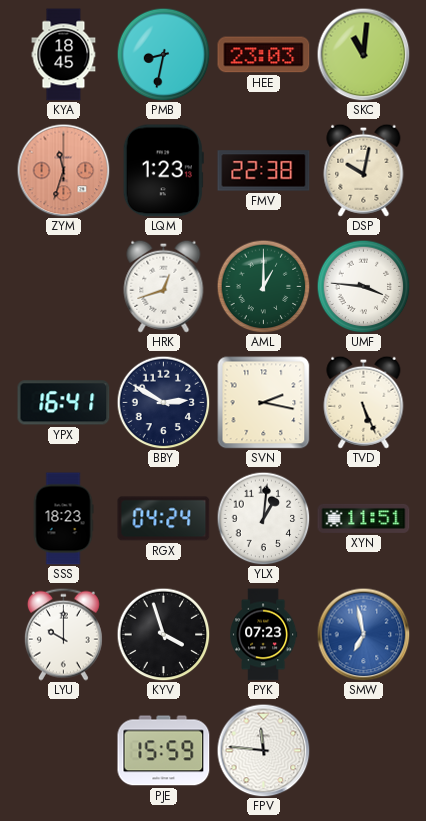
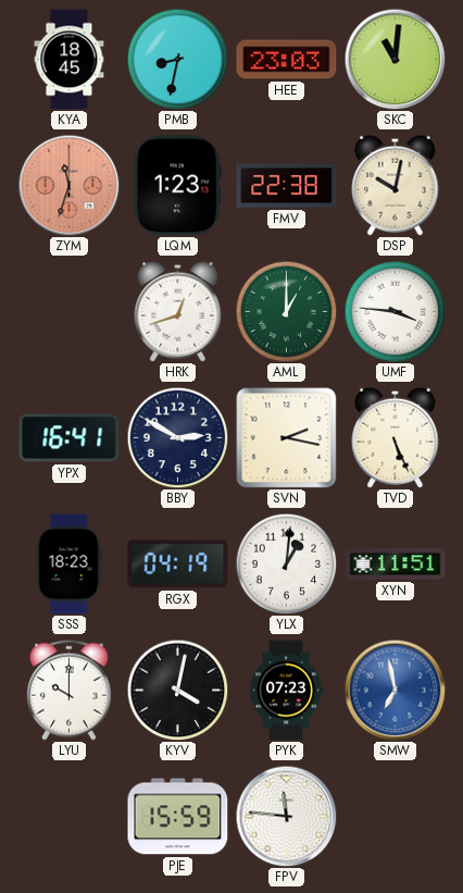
RGX: 04:24 -> 04:19 (178, 565)
KYV: 3:57 -> 4:02 (177, 690)
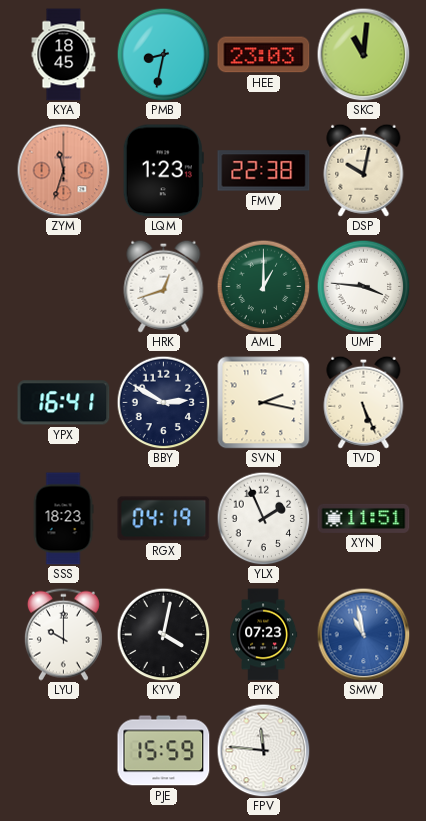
YLX: 1:01 -> 1:56 (263, 518)
SMW: 6:58 -> 10:58 (363, 634)
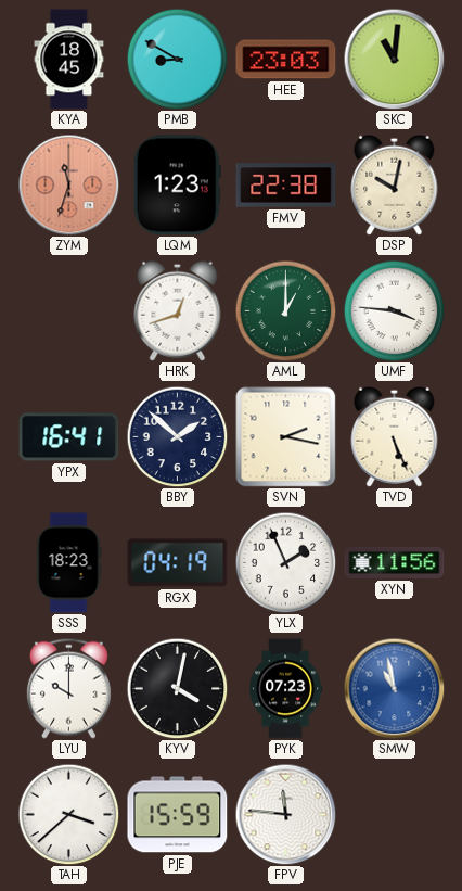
PMB: 8:32 -> 8:50 (177, 59)
BBY: 2:50 -> 1:52 (177, 436)
XYN: 11:51 -> 11:56 (395, 562)
TAH: none -> 3:38 (68, 814)
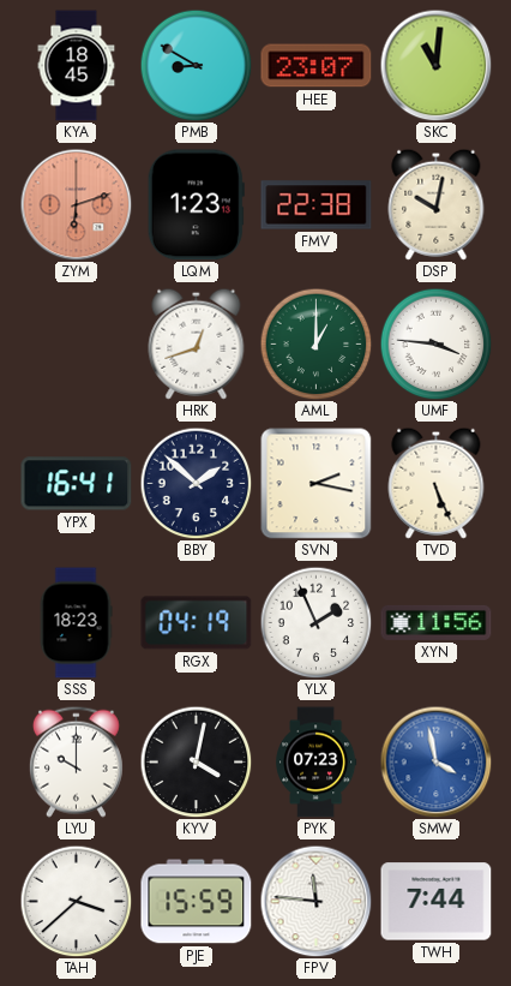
HEE: 23:03 -> 23:07 (317, 66)
ZYM: 11:33 -> 6:12 (76, 204)
SMW: 10:58 -> 3:58 (435, 761)
TWH: none -> 7:44 (437, 902)
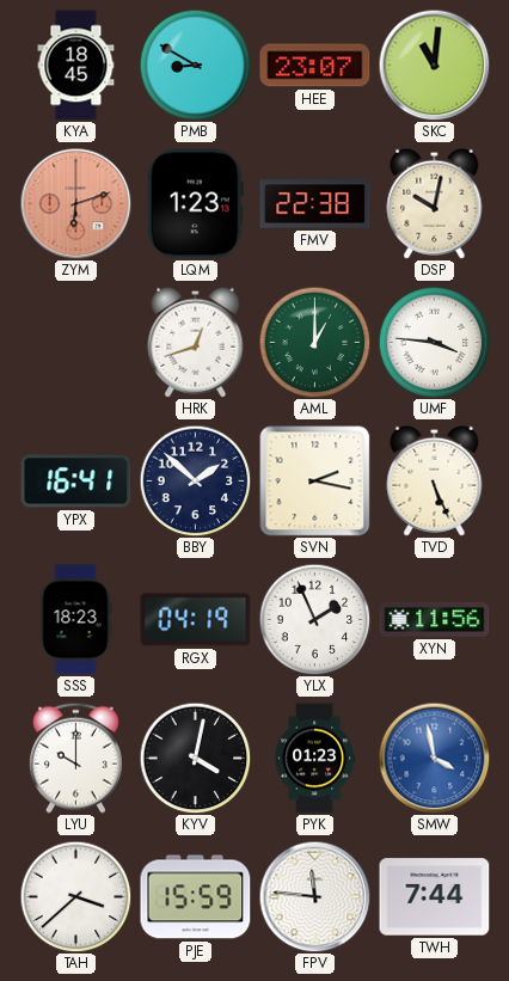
PYK: 07:23 -> 01:23 (315, 759)
